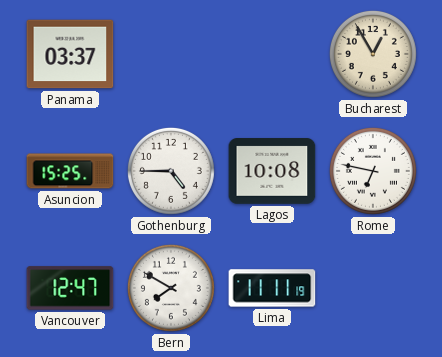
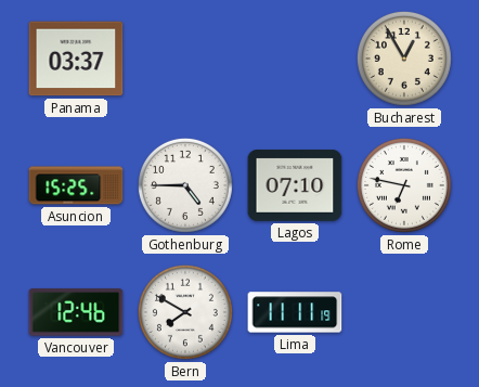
Lagos: 10:08 -> 07:10 (295, 185)
Vancouver: 12:47 -> 12:46 (76, 312)
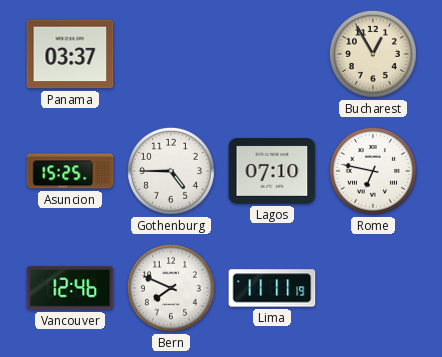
Bern: 7:50 -> 7:49 (171, 288)
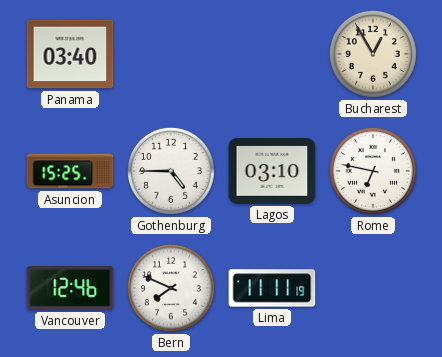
Panama: 03:37 -> 03:40 (70, 54)
Lagos: 07:10 -> 03:10 (272, 171)
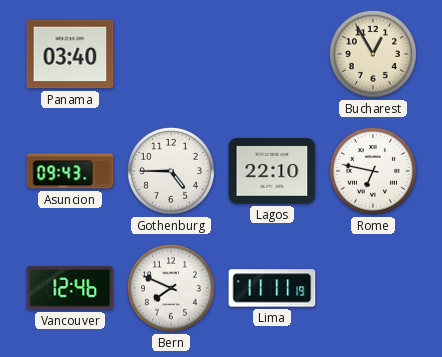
Asuncion: 15:25 -> 09:43 (70, 171)
Lagos: 03:10 -> 22:10 (272, 171)
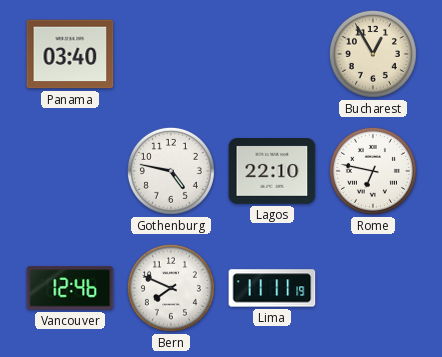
Asuncion: 09:43 -> none (70, 171)
Gothenburg: 4:45 -> 4:47 (171, 171)
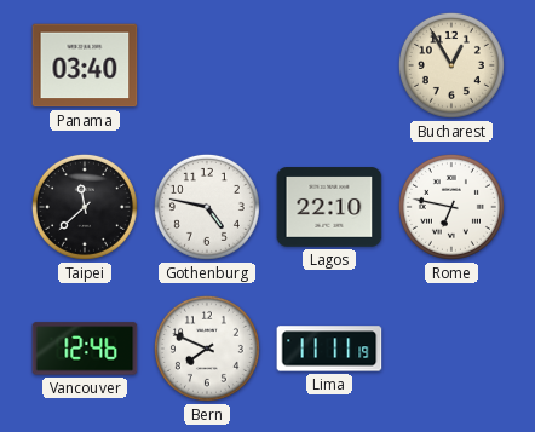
Taipei: none -> 11:38 (85, 207)
